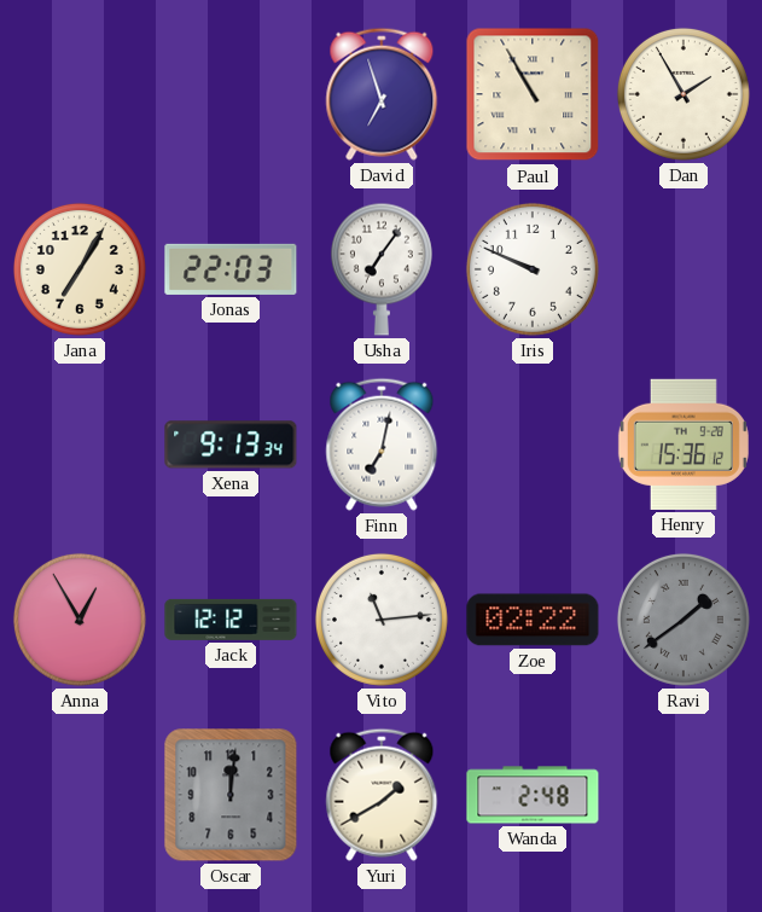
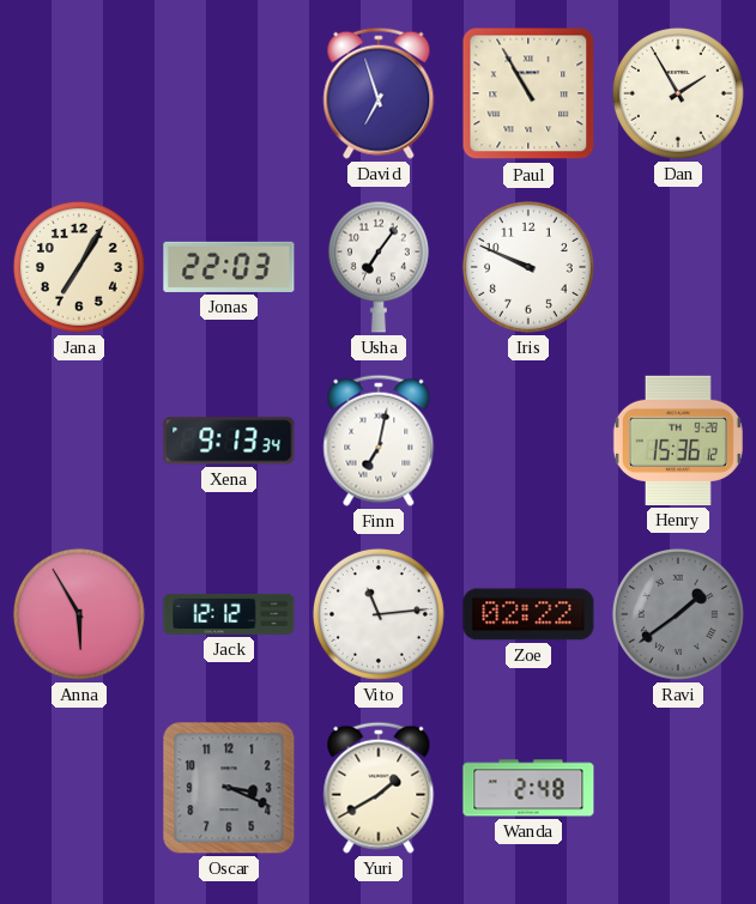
Anna: 12:55 -> 5:55 (79, 614)
Oscar: 12:01 -> 3:19 (229, 788)
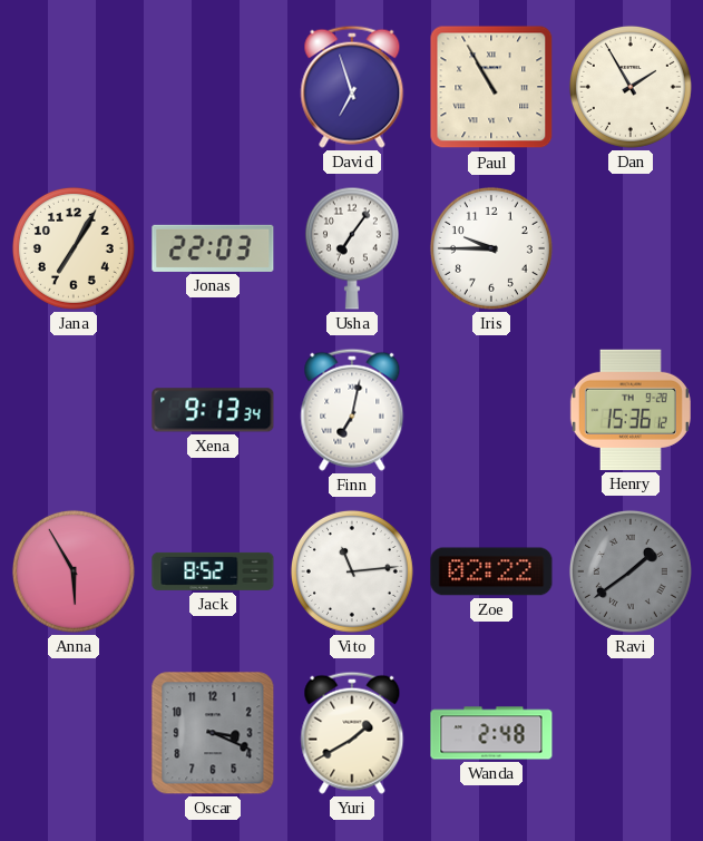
Iris: 9:49 -> 9:45 (491, 248)
Jack: 12:12 -> 8:52 (213, 571)
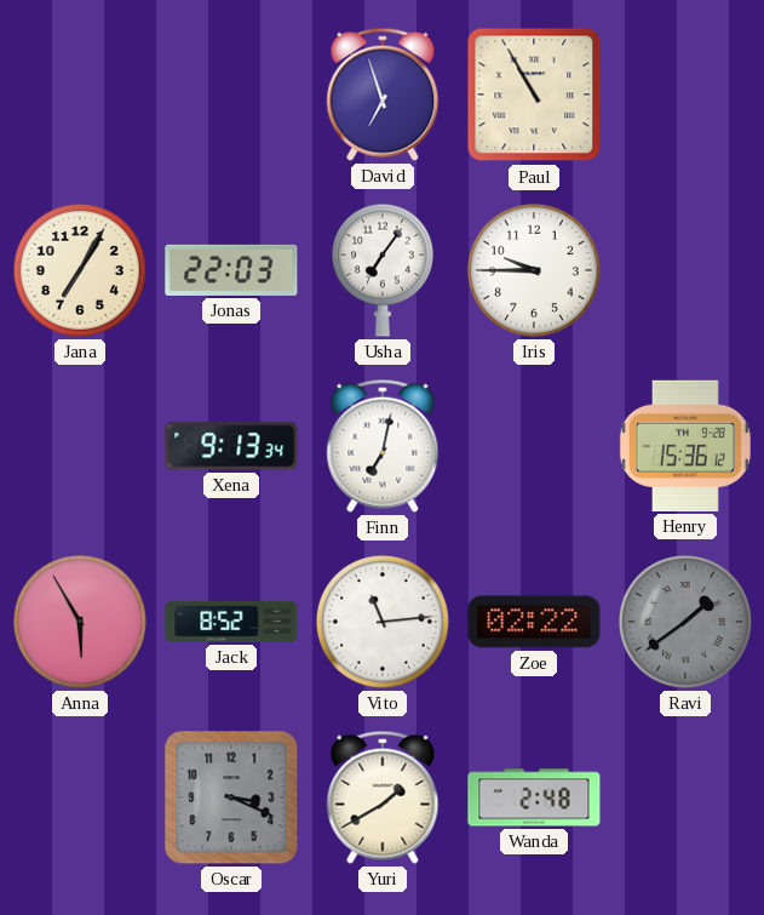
Dan: 1:55 -> none (631, 87)
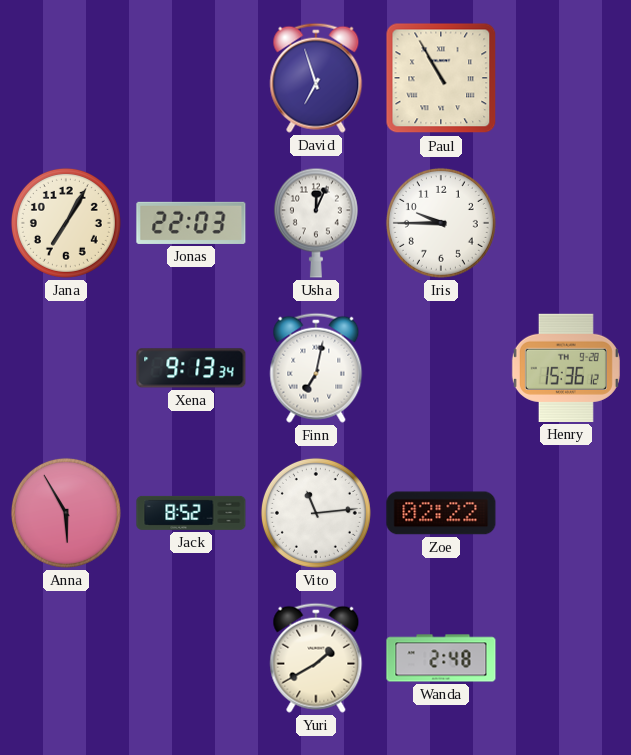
Usha: 7:06 -> 12:04 (316, 223)
Ravi: 1:39 -> none (685, 622)
Oscar: 3:19 -> none (231, 797)
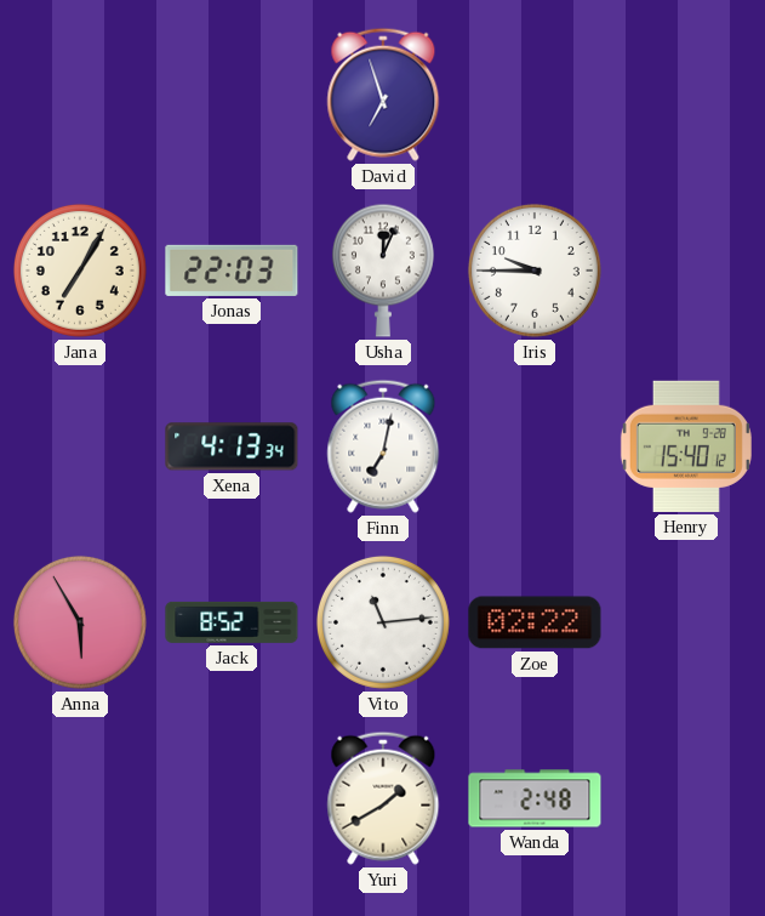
Paul: 10:55 -> none (441, 78)
Xena: 9:13 -> 4:13 (232, 446)
Henry: 15:36 -> 15:40 (686, 446)
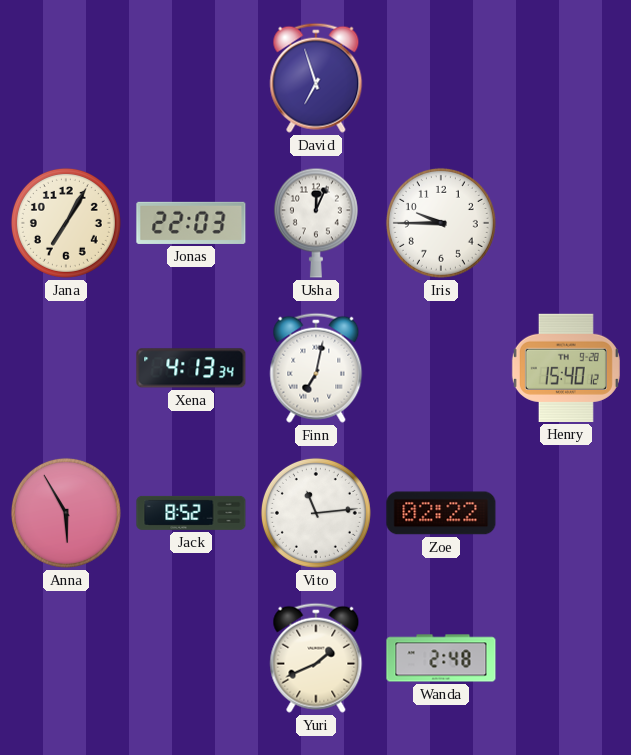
Yuri: 1:40 -> 1:41 (316, 658)
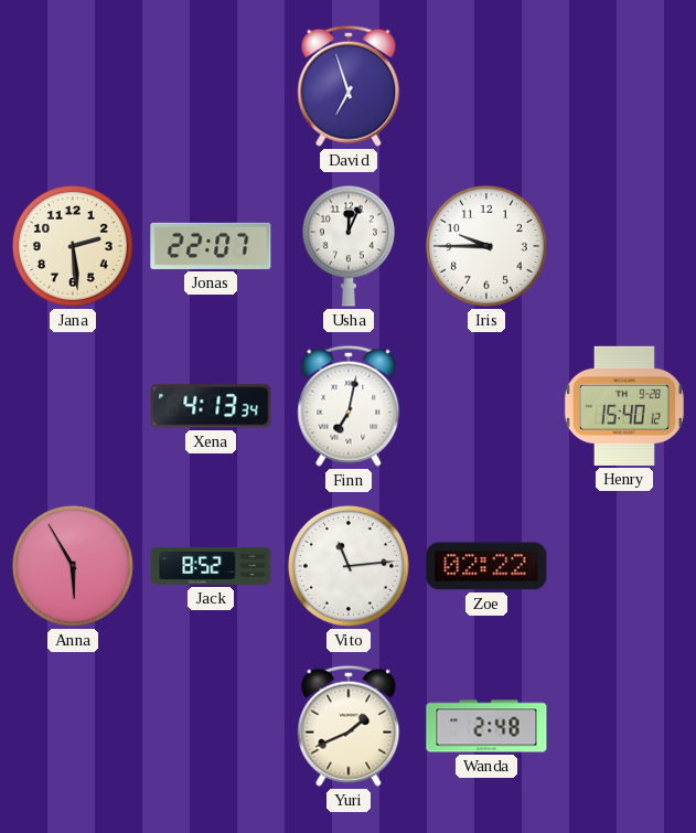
Jana: 7:05 -> 2:29 (73, 246)
Jonas: 22:03 -> 22:07 (211, 246)
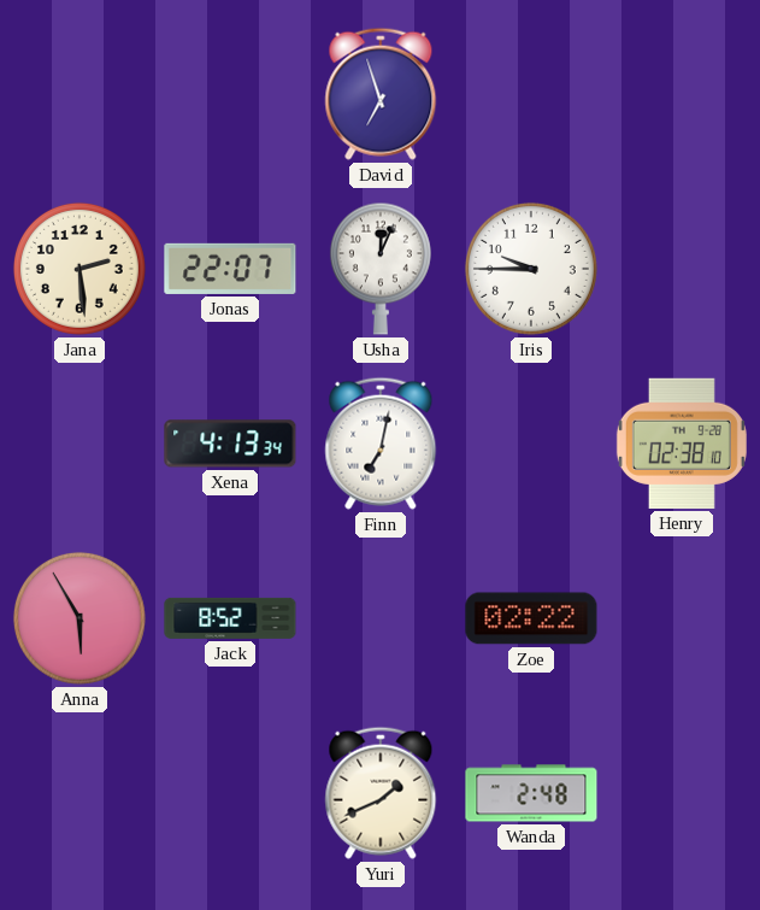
Henry: 15:40 -> 02:38 (682, 444)
Vito: 11:14 -> none (349, 566)
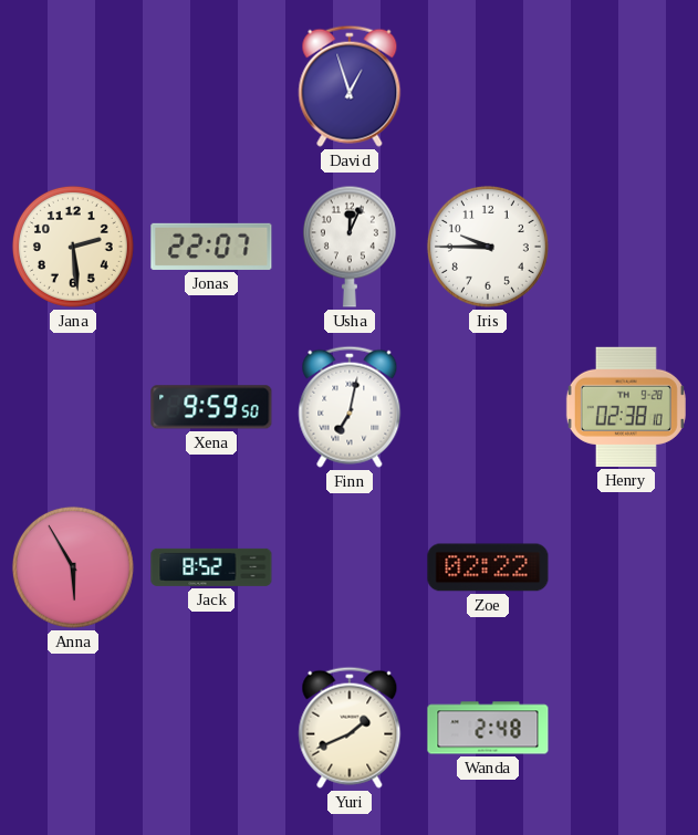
David: 6:57 -> 12:57 (350, 86)
Xena: 4:13 -> 9:59 (211, 407)
